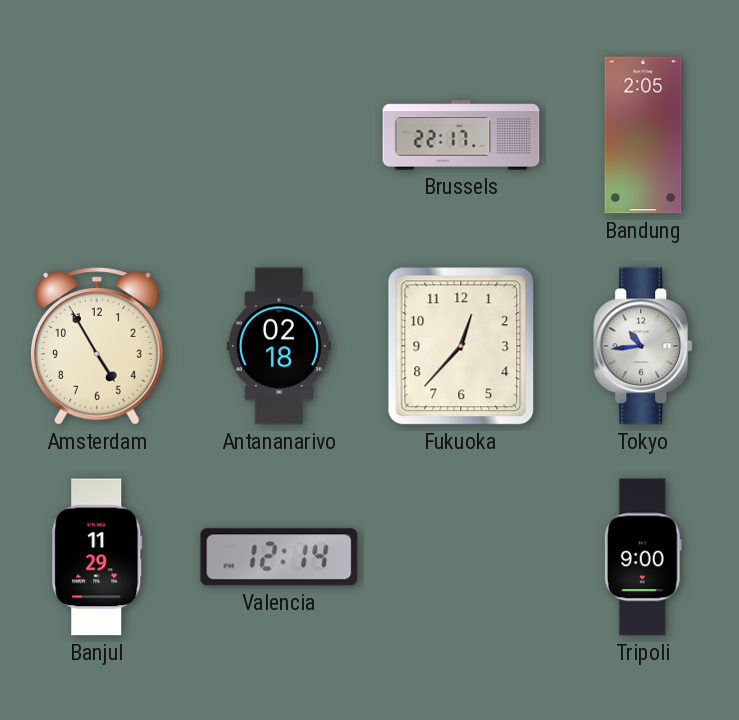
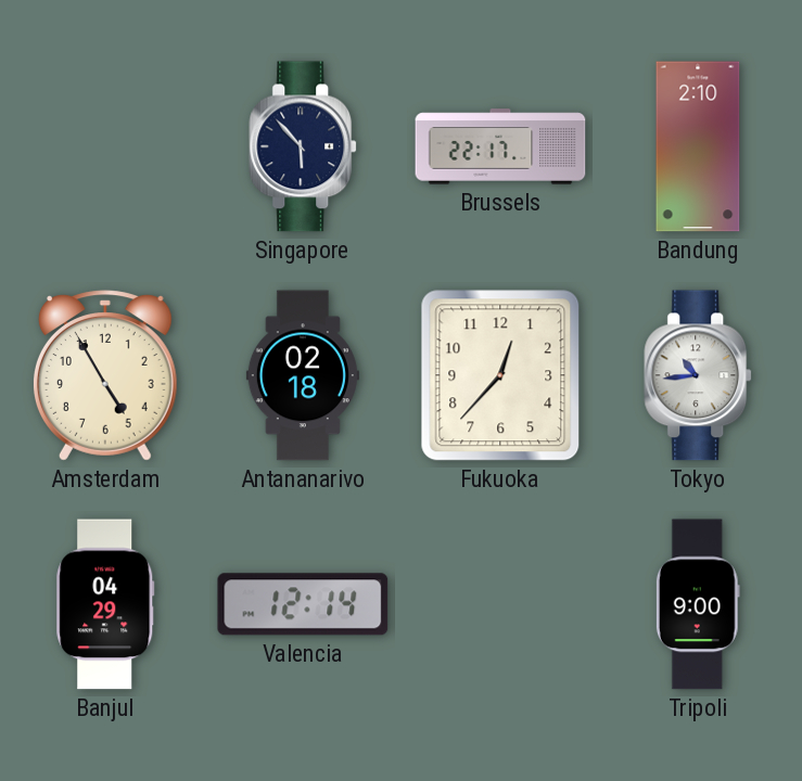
Singapore: none -> 5:53 (304, 146)
Bandung: 2:05 -> 2:10 (698, 146)
Banjul: 11:29 -> 04:29 (105, 604)
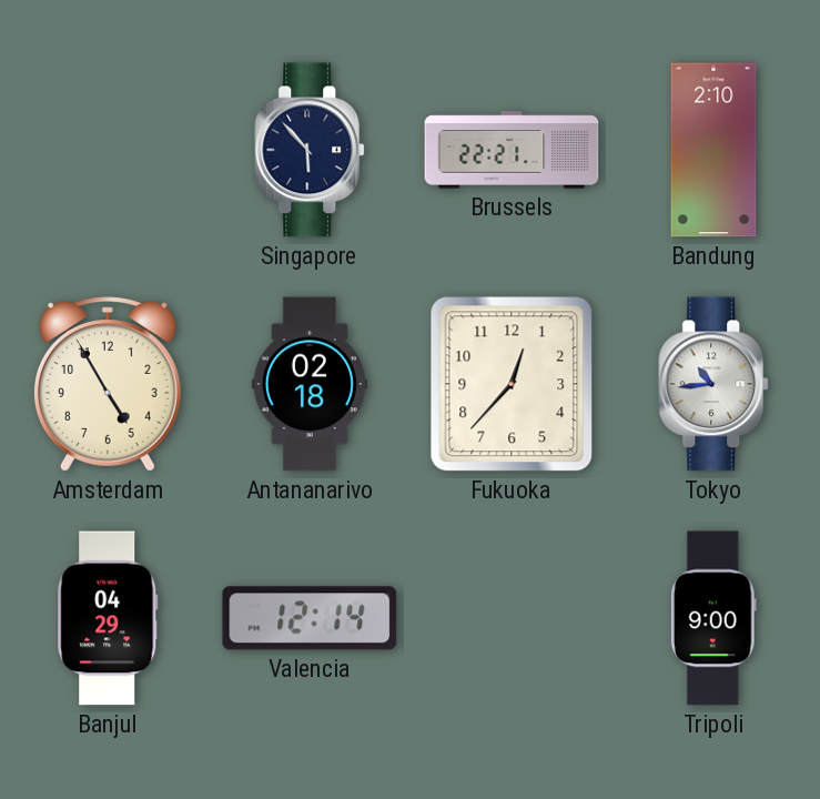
Brussels: 22:17 -> 22:21 (512, 150)
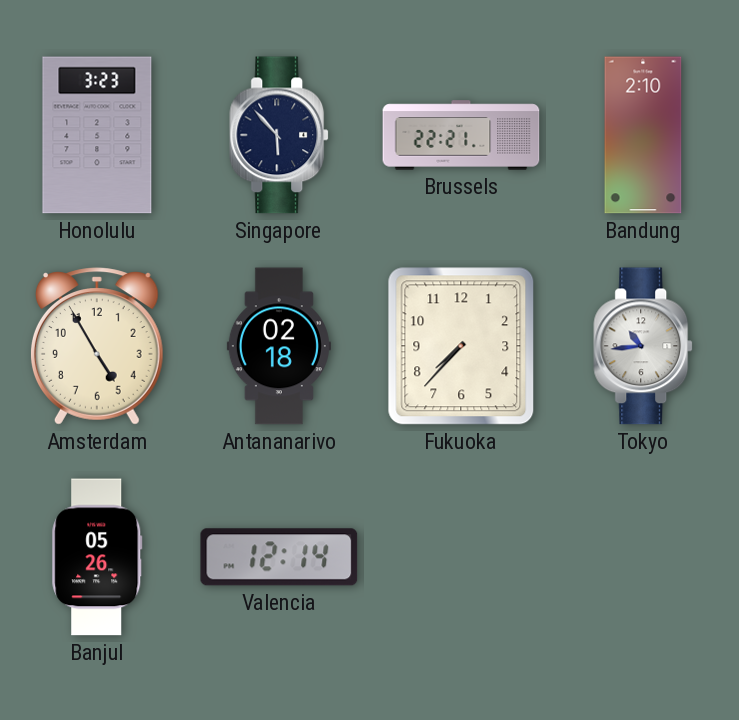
Honolulu: none -> 3:23 (97, 135)
Fukuoka: 12:37 -> 7:37 (461, 346)
Banjul: 04:29 -> 05:26 (97, 557)
Tripoli: 9:00 -> none (713, 618)
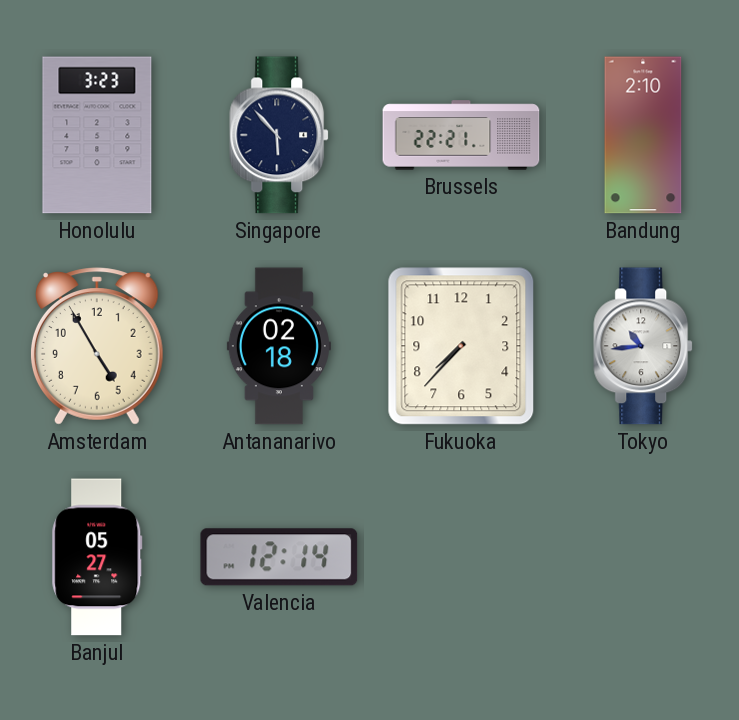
Banjul: 05:26 -> 05:27 (97, 557)
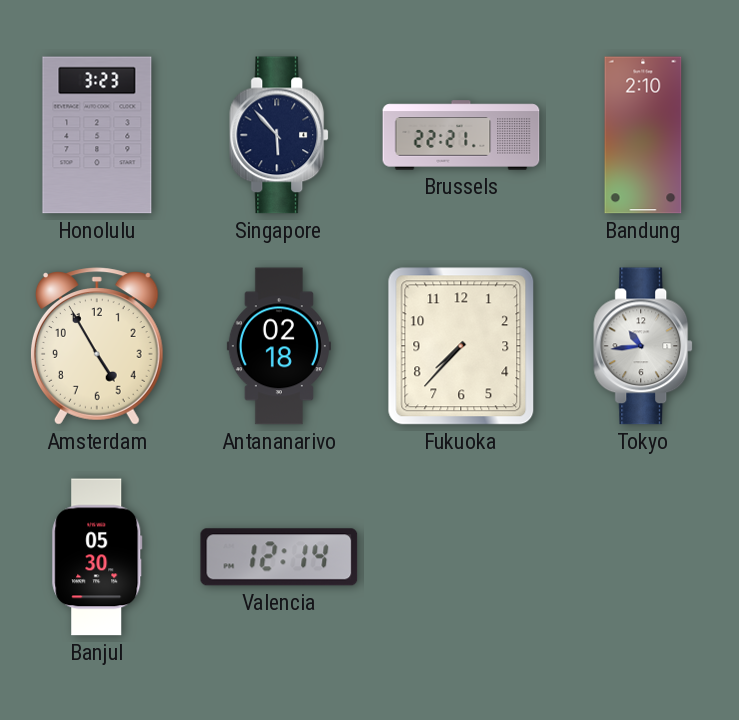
Banjul: 05:27 -> 05:30 (97, 557)
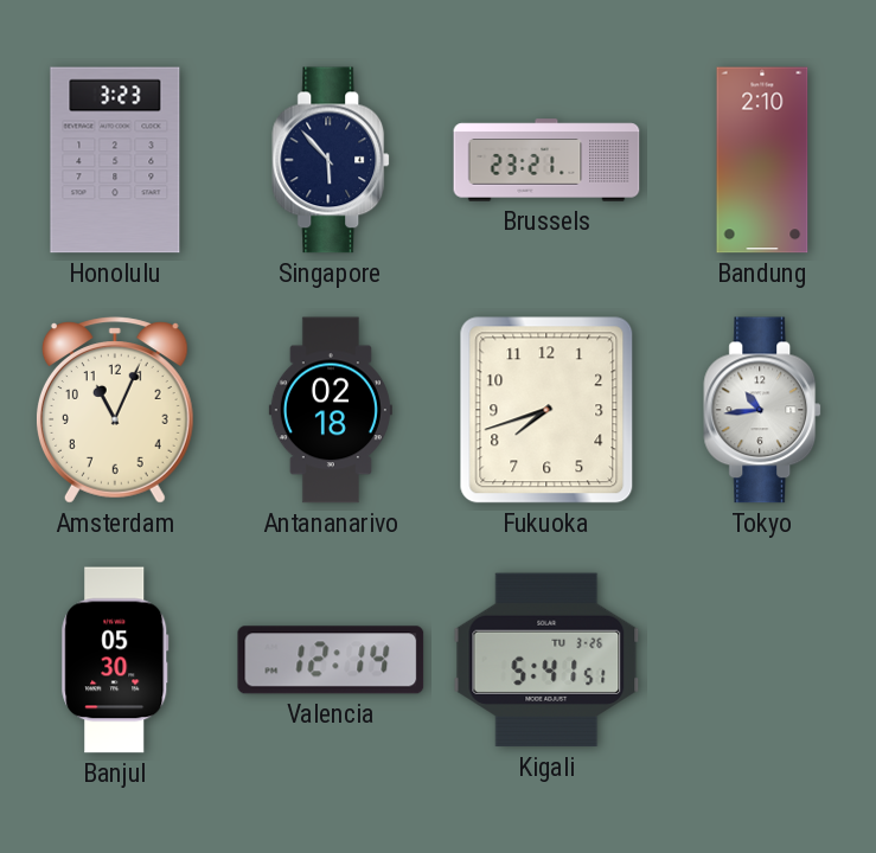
Brussels: 22:21 -> 23:21 (546, 160)
Amsterdam: 4:55 -> 11:04 (115, 410)
Fukuoka: 7:37 -> 7:42 (546, 410)
Kigali: none -> 5:41 (546, 660)
